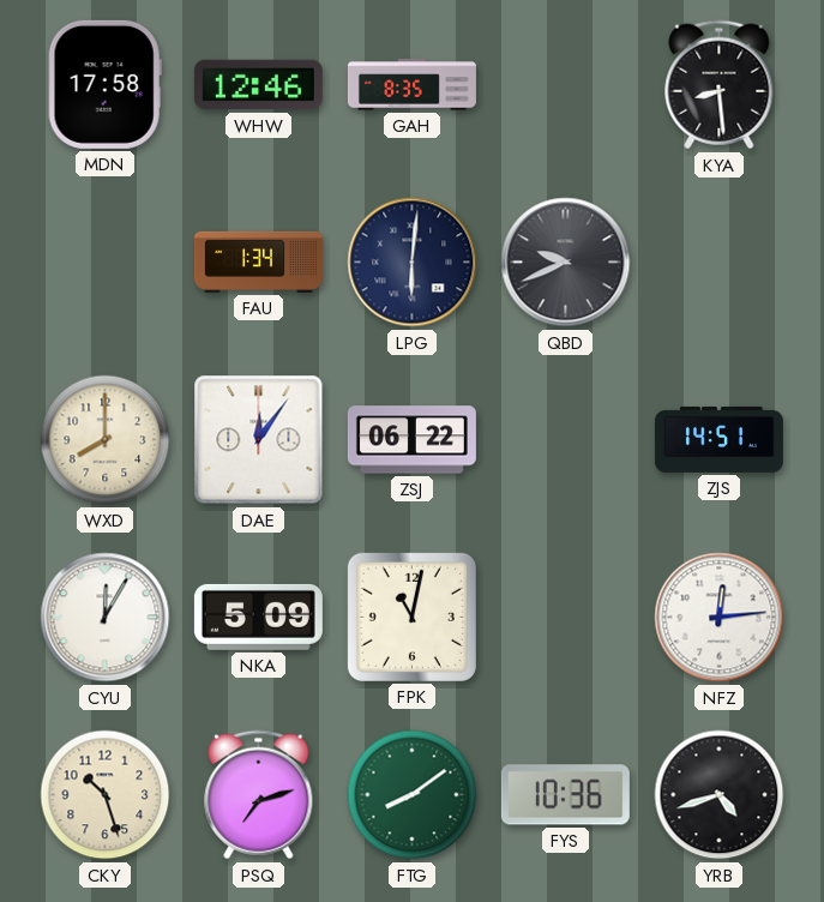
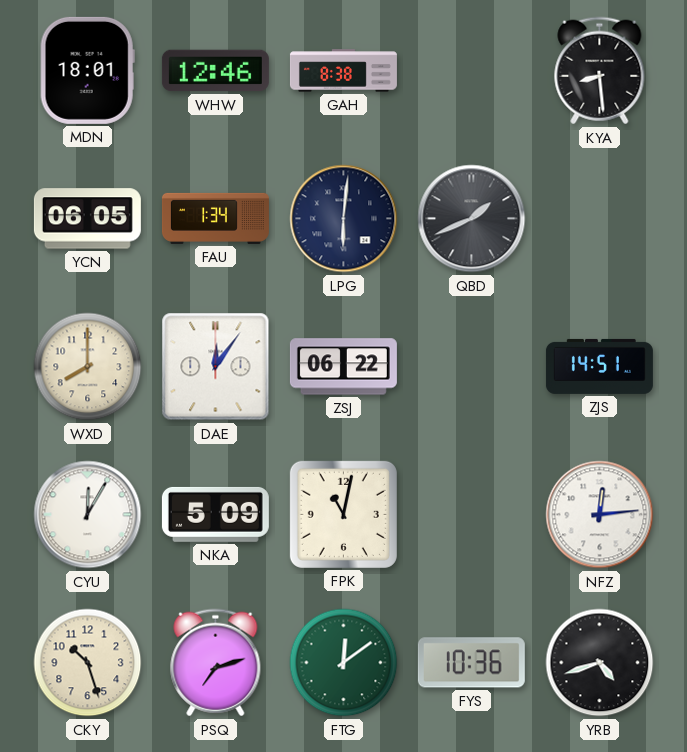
MDN: 17:58 -> 18:01 (87, 70)
GAH: 8:35 -> 8:38 (343, 71)
YCN: none -> 06:05 (87, 219)
QBD: 9:41 -> 1:41 (472, 219)
FTG: 8:09 -> 12:09 (344, 663)
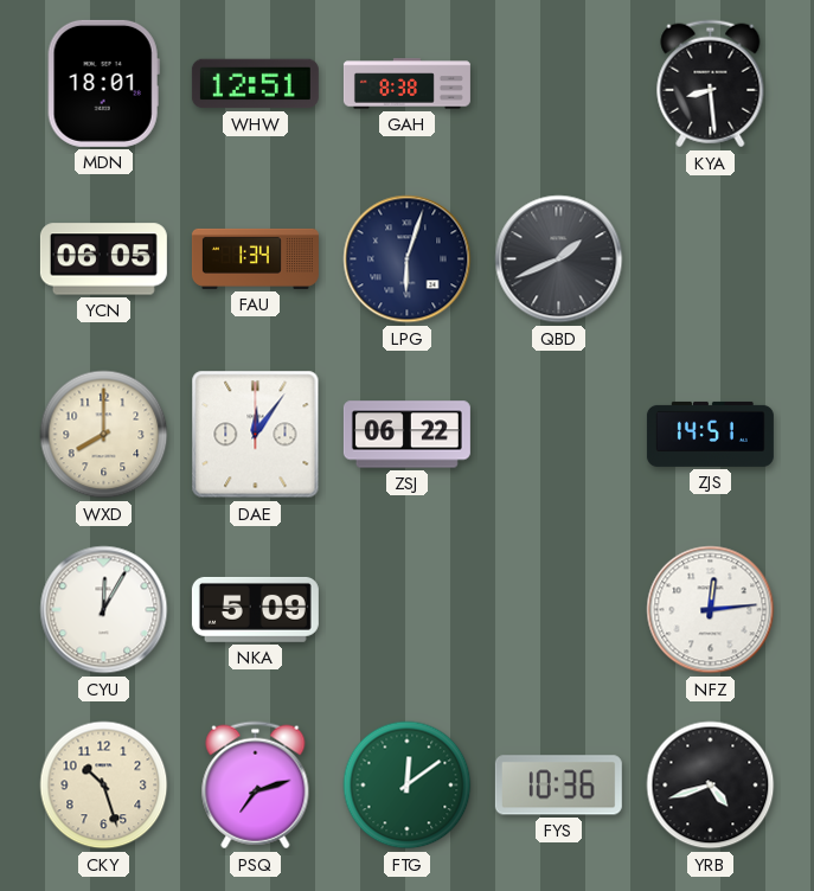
WHW: 12:46 -> 12:51 (255, 84)
LPG: 6:01 -> 6:03 (408, 259)
FPK: 11:02 -> none (343, 514)
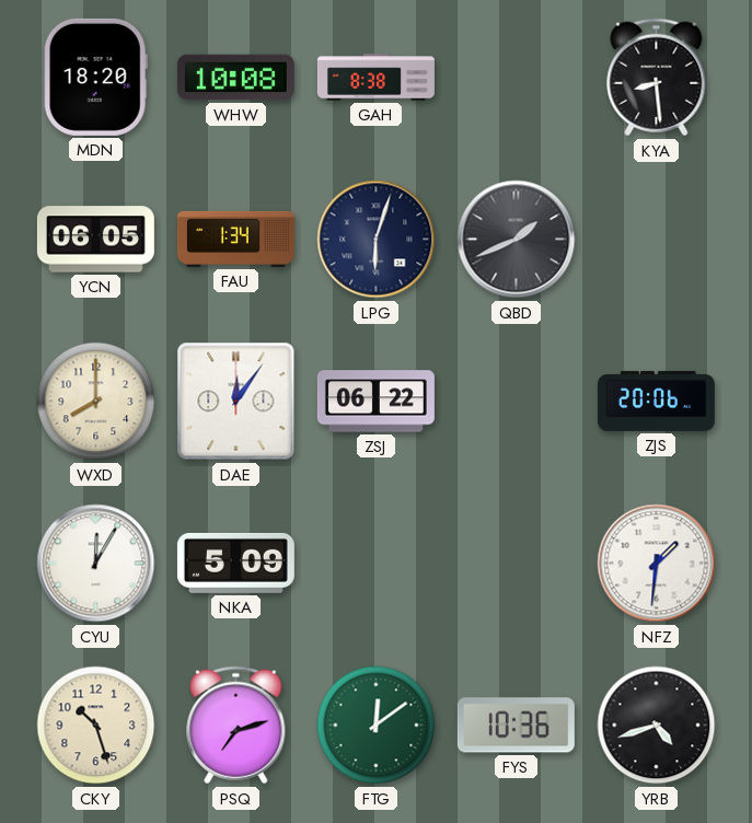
MDN: 18:01 -> 18:20 (95, 77)
WHW: 12:51 -> 10:08 (235, 78)
ZJS: 14:51 -> 20:06 (656, 401)
NFZ: 12:14 -> 1:31 (657, 564)
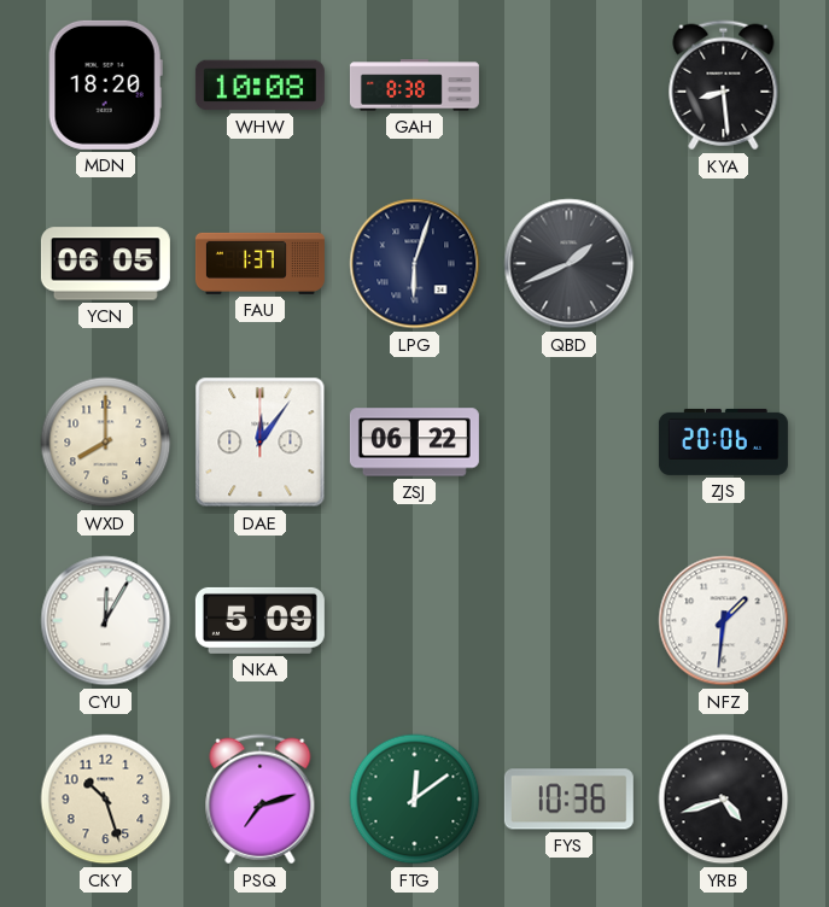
FAU: 1:34 -> 1:37 (259, 263)
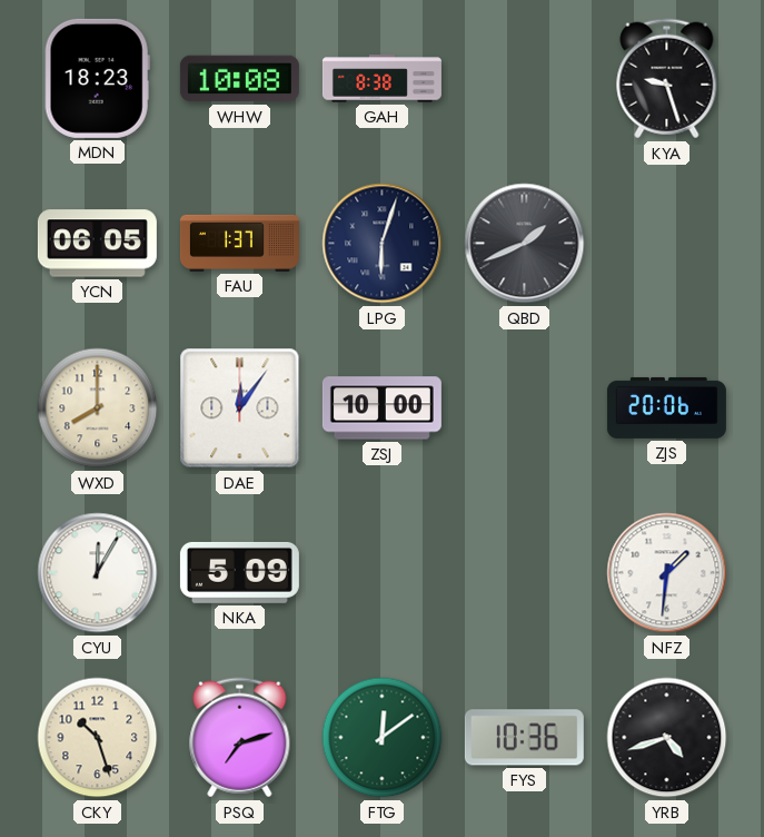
MDN: 18:20 -> 18:23 (97, 78)
KYA: 8:29 -> 9:27 (667, 79)
ZSJ: 06:22 -> 10:00 (381, 408)
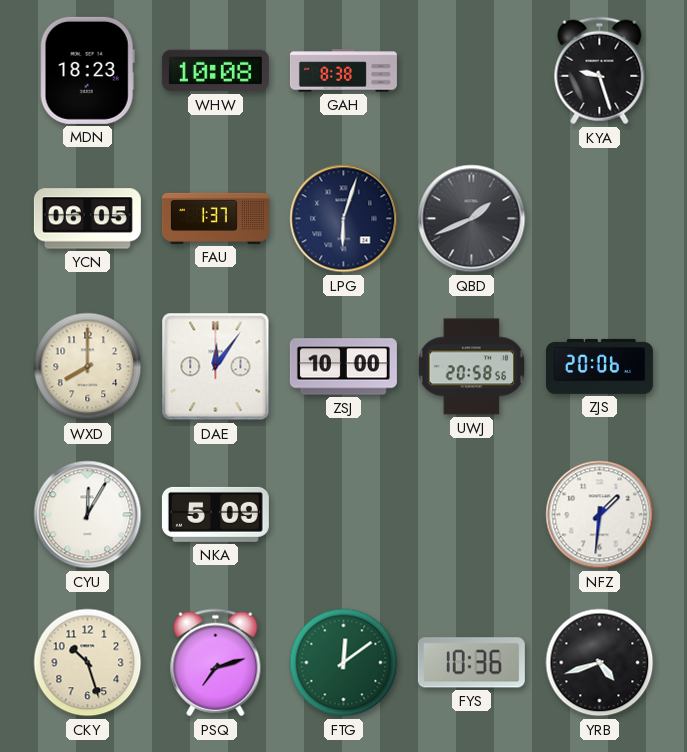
UWJ: none -> 20:58 (472, 367)
